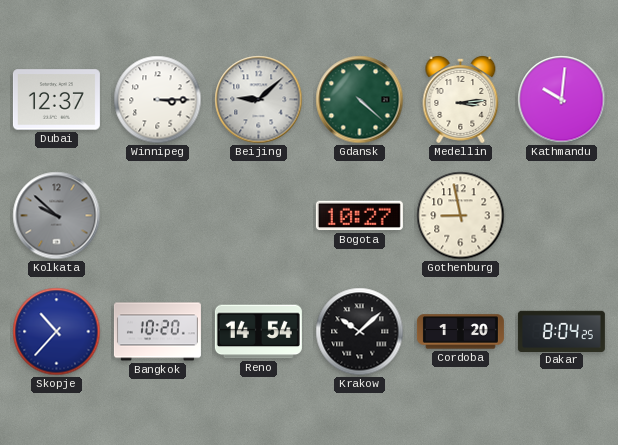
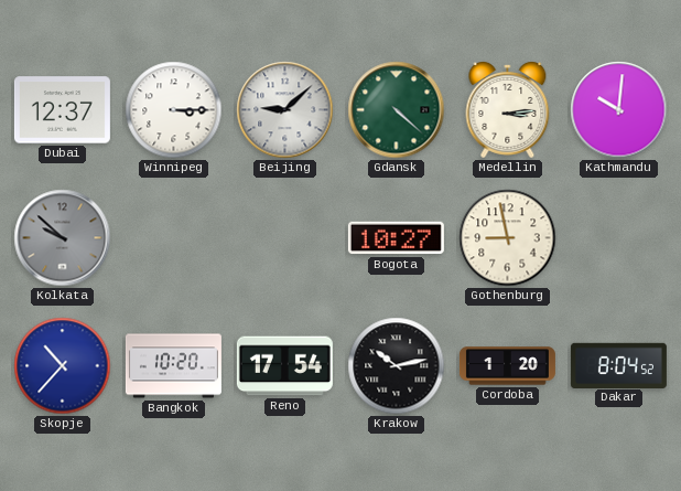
Reno: 14:54 -> 17:54 (284, 366)
Krakow: 10:08 -> 10:13 (397, 366)
Dakar: 8:04:25 -> 8:04:52 (618, 365)
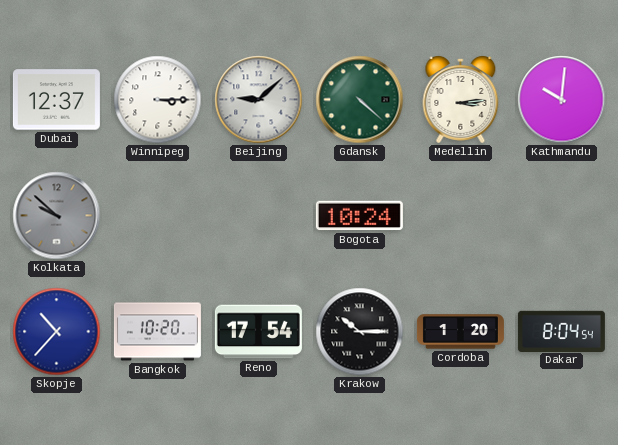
Bogota: 10:27 -> 10:24 (359, 216)
Gothenburg: 8:58 -> none (508, 238)
Krakow: 10:13 -> 10:15 (360, 332)
Dakar: 8:04:52 -> 8:04:54 (561, 331)
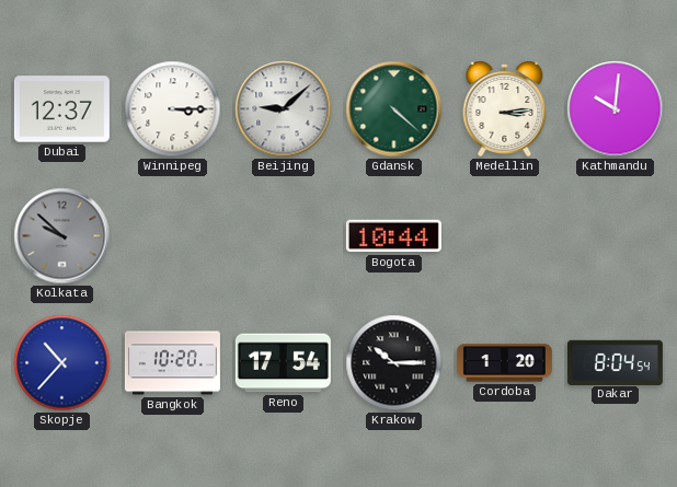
Bogota: 10:24 -> 10:44 (393, 236)
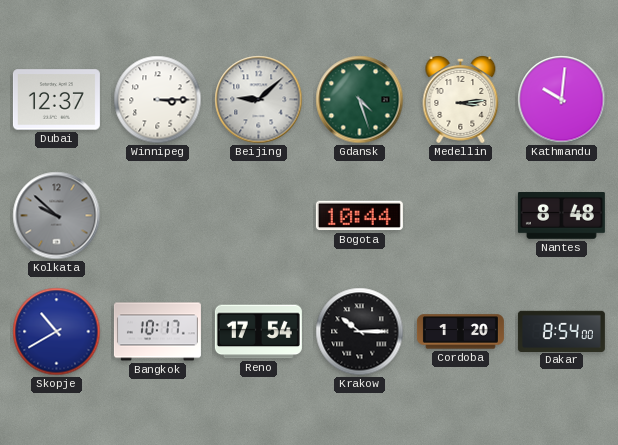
Gdansk: 4:22 -> 4:27 (360, 100)
Nantes: none -> 8:48 (561, 216)
Skopje: 10:37 -> 10:40 (57, 332)
Bangkok: 10:20 -> 10:17 (157, 332)
Dakar: 8:04 -> 8:54 (561, 331)
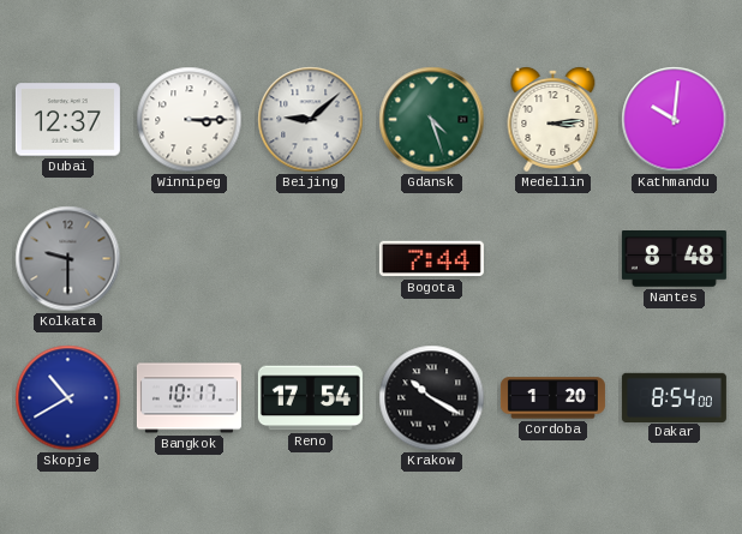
Kolkata: 9:52 -> 9:30 (68, 259)
Bogota: 10:44 -> 7:44 (431, 259)
Krakow: 10:15 -> 10:20 (432, 398)
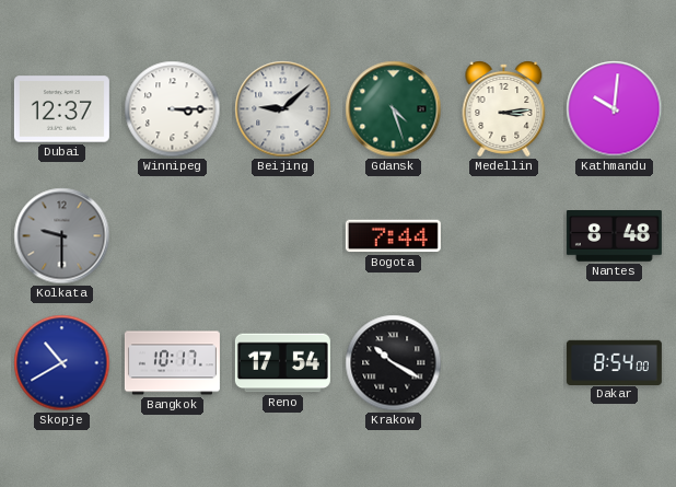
Cordoba: 1:20 -> none (552, 398)
